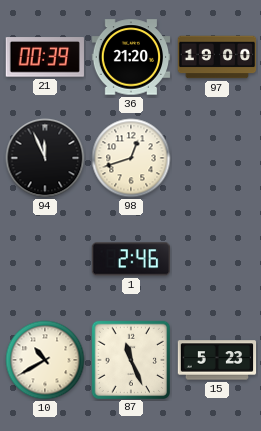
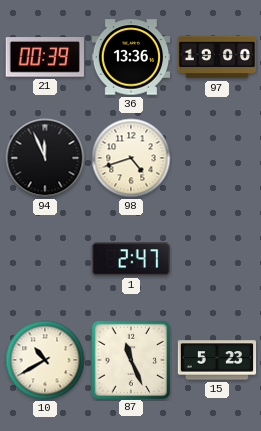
36: 21:20 -> 13:36 (131, 57)
98: 12:42 -> 4:42 (131, 158)
1: 2:46 -> 2:47 (130, 259)
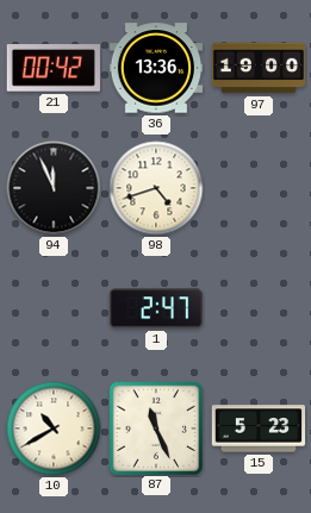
21: 00:39 -> 00:42 (54, 68)
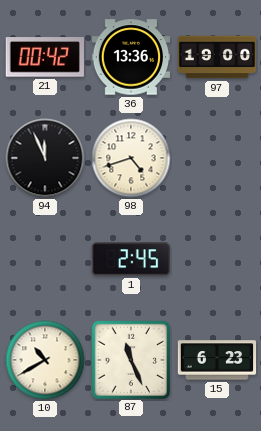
1: 2:47 -> 2:45 (130, 259)
15: 5:23 -> 6:23 (217, 360)
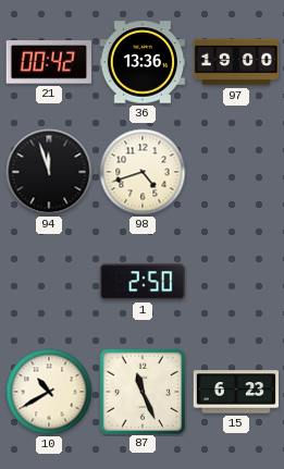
94: 11:56 -> 11:57 (49, 172)
1: 2:45 -> 2:50 (141, 282)
